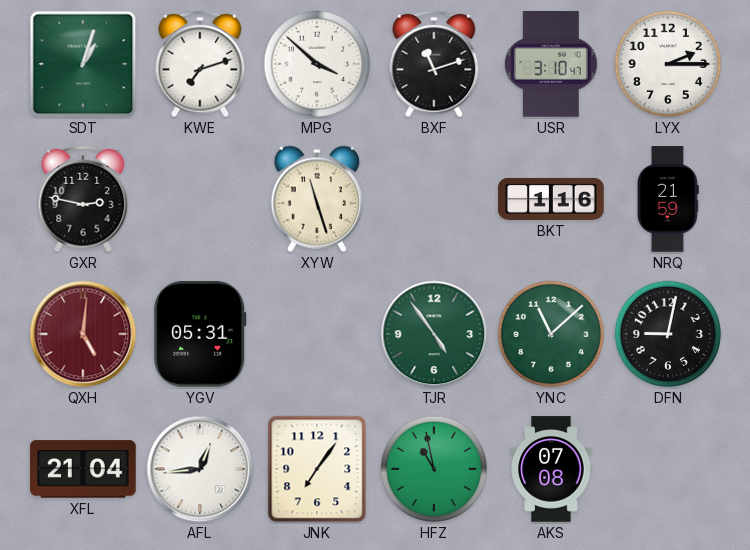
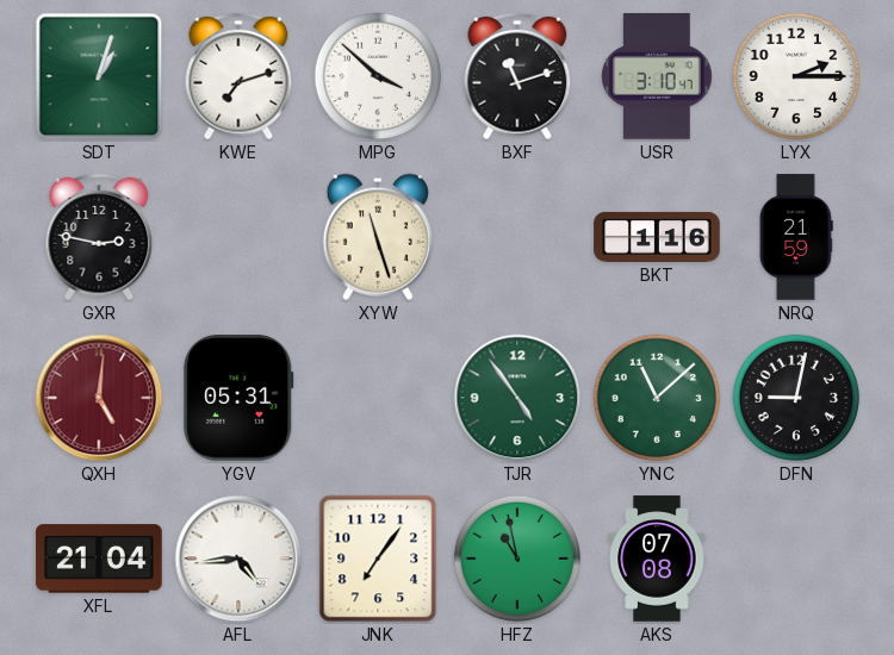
AFL: 12:44 -> 4:44 (238, 559)
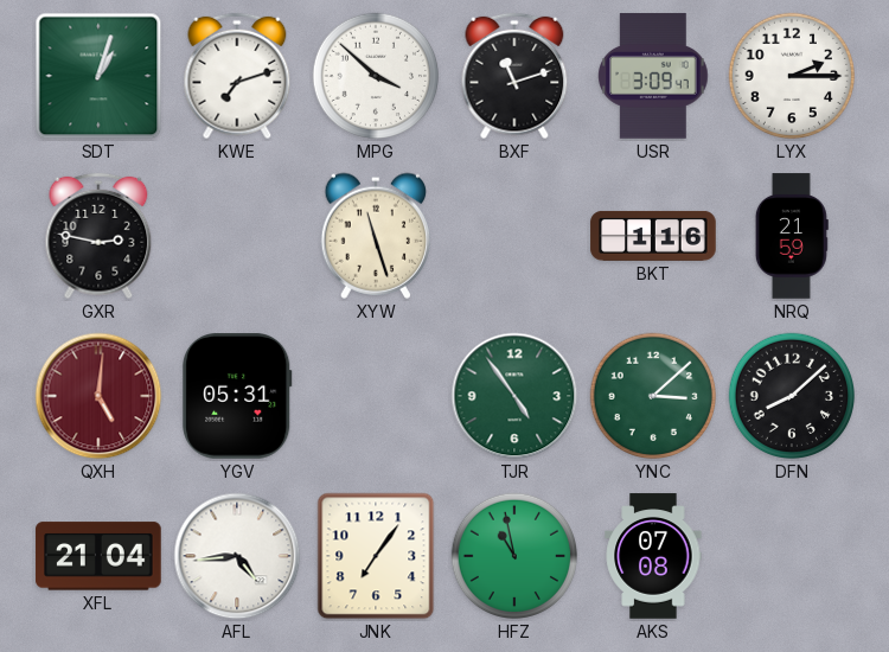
USR: 3:10 -> 3:09 (653, 76)
YNC: 11:08 -> 3:08 (653, 396)
DFN: 9:02 -> 8:08 (792, 396)
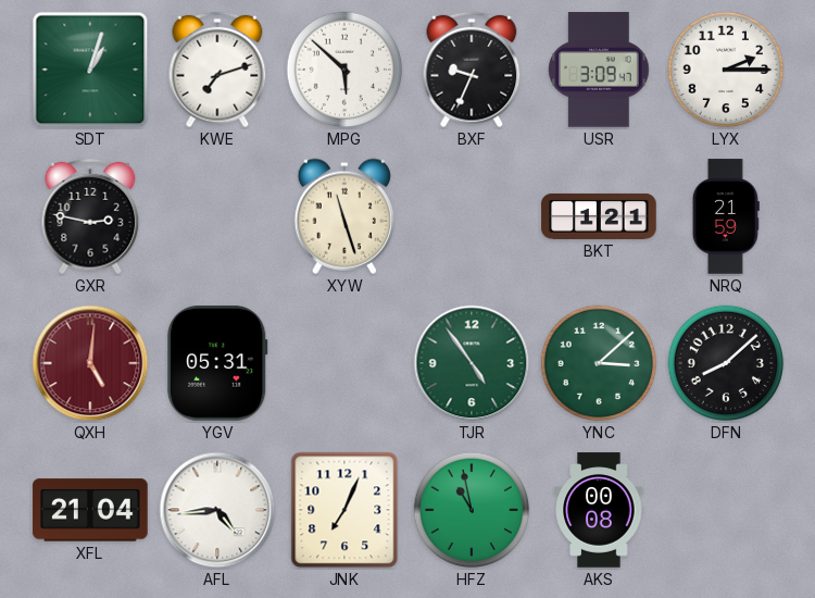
MPG: 3:52 -> 5:52 (344, 70)
BXF: 11:12 -> 9:34 (472, 70)
BKT: 1:16 -> 1:21 (599, 216)
JNK: 7:06 -> 7:04 (344, 510)
AKS: 07:08 -> 00:08 (599, 510)
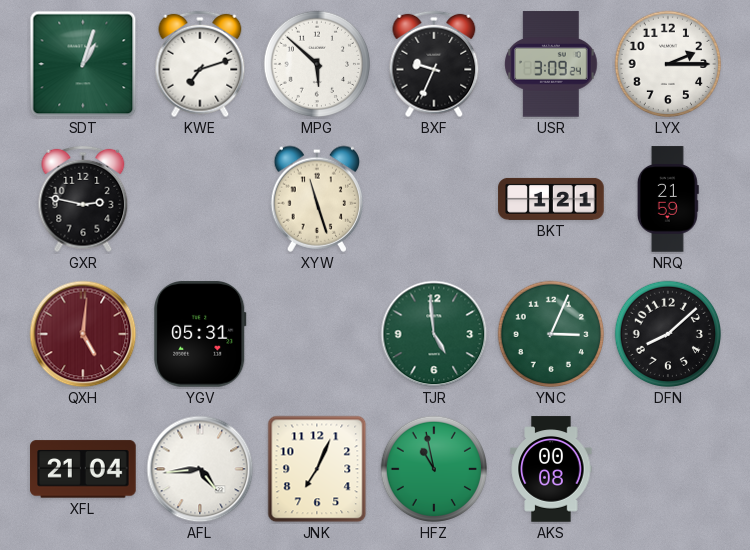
USR: 3:09:47 -> 3:09:24 (551, 64)
TJR: 4:54 -> 4:59 (434, 334)
YNC: 3:08 -> 3:04 (551, 334)
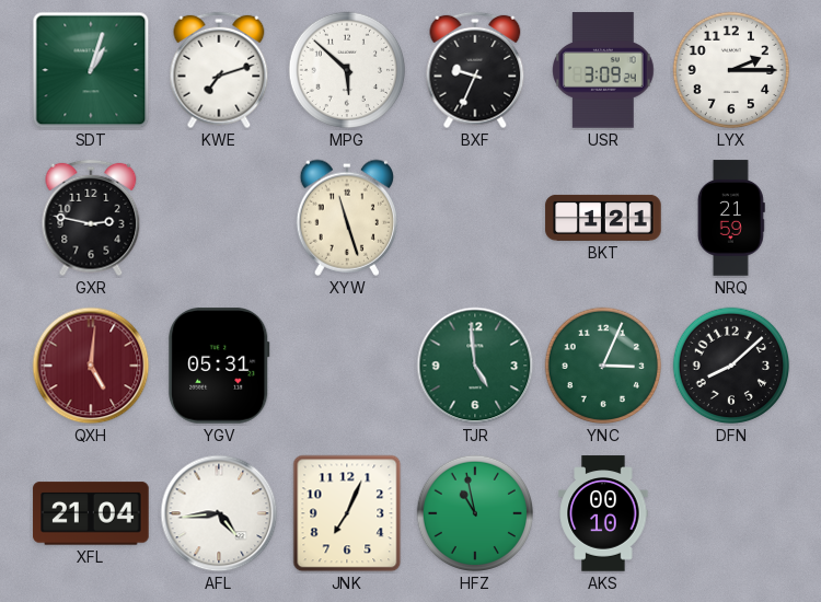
AKS: 00:08 -> 00:10 (603, 513)
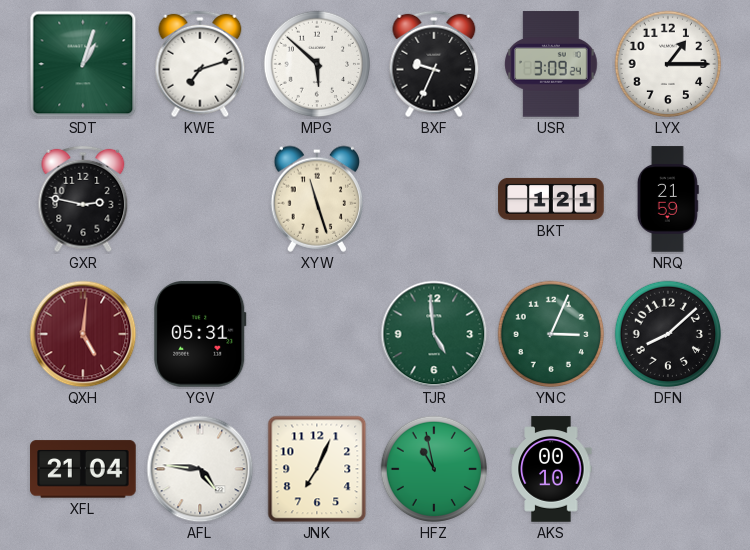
LYX: 2:15 -> 1:15 (668, 64)
AFL: 4:44 -> 4:46 (200, 469)
